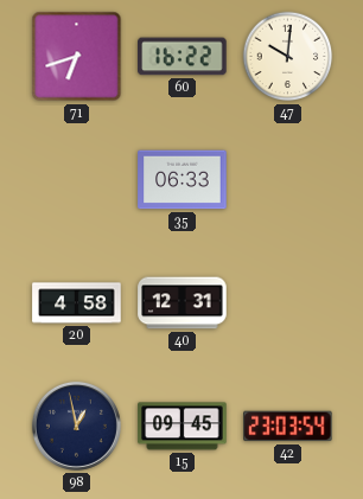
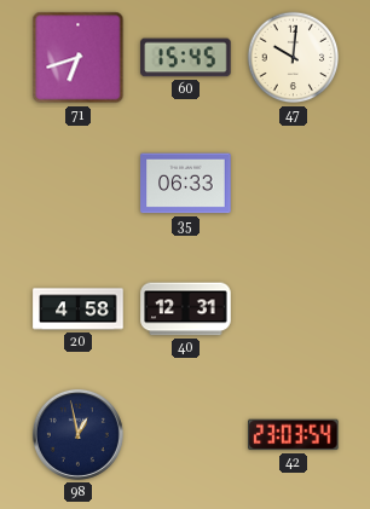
60: 16:22 -> 15:45 (186, 58)
15: 09:45 -> none (183, 427)
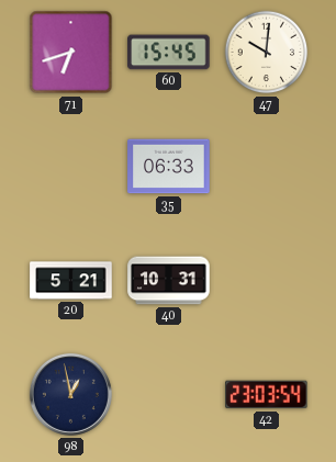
20: 4:58 -> 5:21 (71, 281)
40: 12:31 -> 10:31 (169, 281)
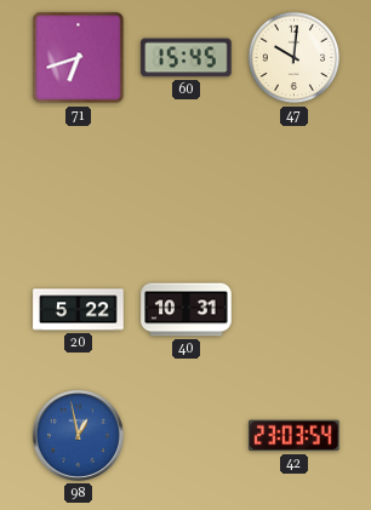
35: 06:33 -> none (169, 167)
20: 5:21 -> 5:22 (79, 310)
98 dial: navy -> blue (78, 435)
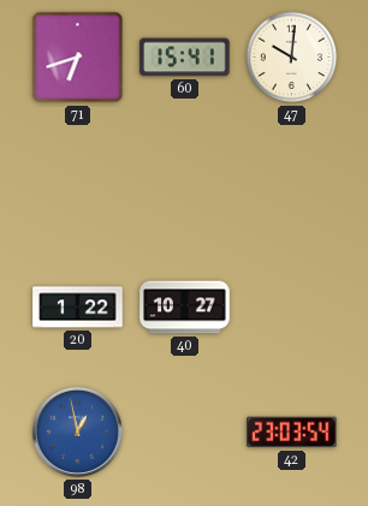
60: 15:45 -> 15:41 (185, 58)
20: 5:22 -> 1:22 (78, 308)
40: 10:31 -> 10:27 (185, 308)
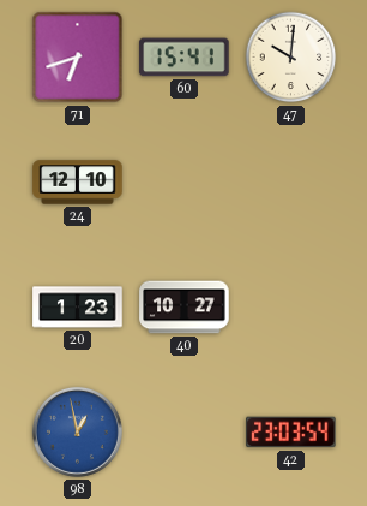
24: none -> 12:10 (78, 183)
20: 1:22 -> 1:23 (78, 308)
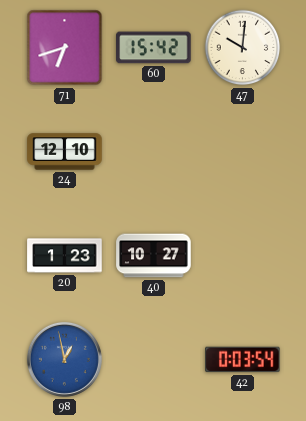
60: 15:41 -> 15:42 (154, 48)
42: 23:03 -> 0:03 (243, 360)
